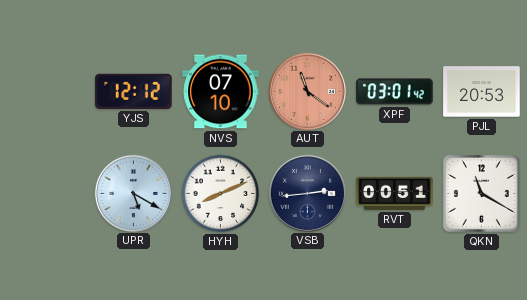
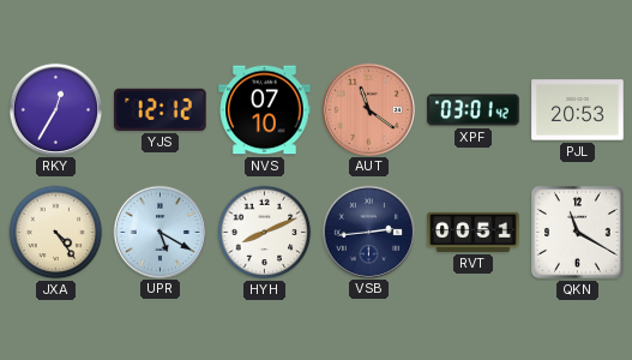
RKY: none -> 12:35 (55, 109)
JXA: none -> 4:24 (56, 233)
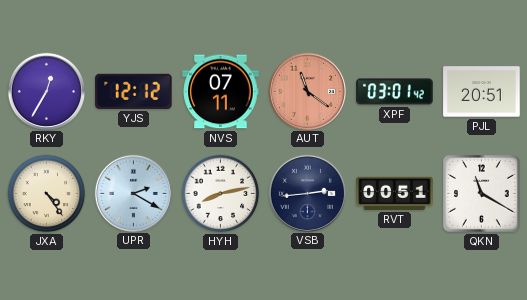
NVS: 07:10 -> 07:11 (221, 92)
PJL: 20:53 -> 20:51 (482, 92)
UPR: 5:20 -> 2:20 (133, 193)
HYH: 8:11 -> 8:13 (221, 194)
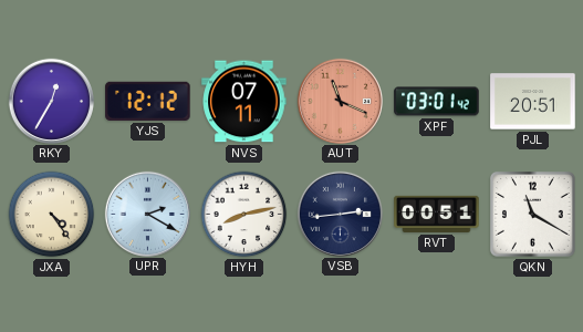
AUT: 11:21 -> 11:19 (340, 101)
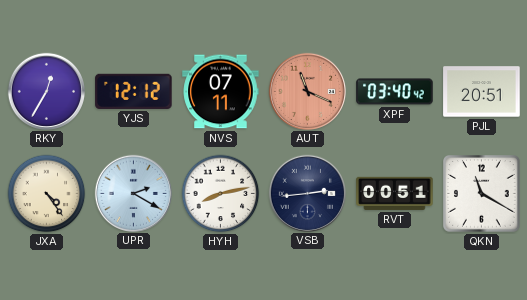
XPF: 03:01 -> 03:40 (395, 92)
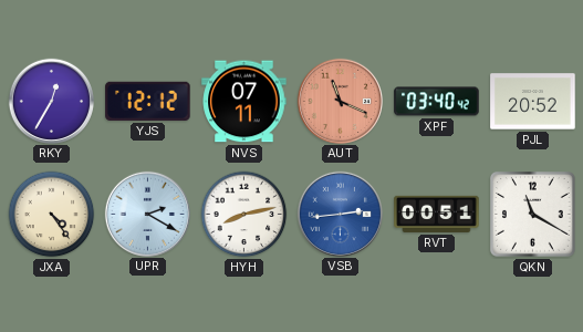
PJL: 20:51 -> 20:52 (533, 102)
VSB dial: navy -> blue (340, 214)
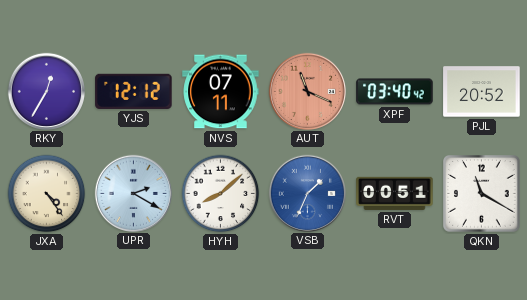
HYH: 8:13 -> 8:08 (221, 194)
VSB: 2:44 -> 1:34 (307, 193)
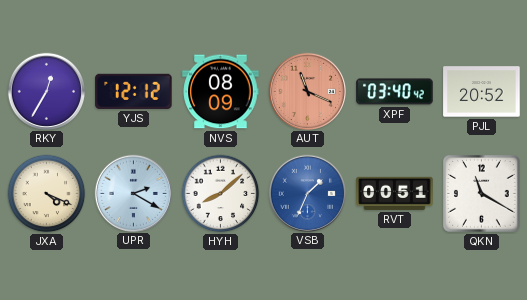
NVS: 07:11 -> 08:09 (221, 92)
JXA: 4:24 -> 4:19 (47, 194)
